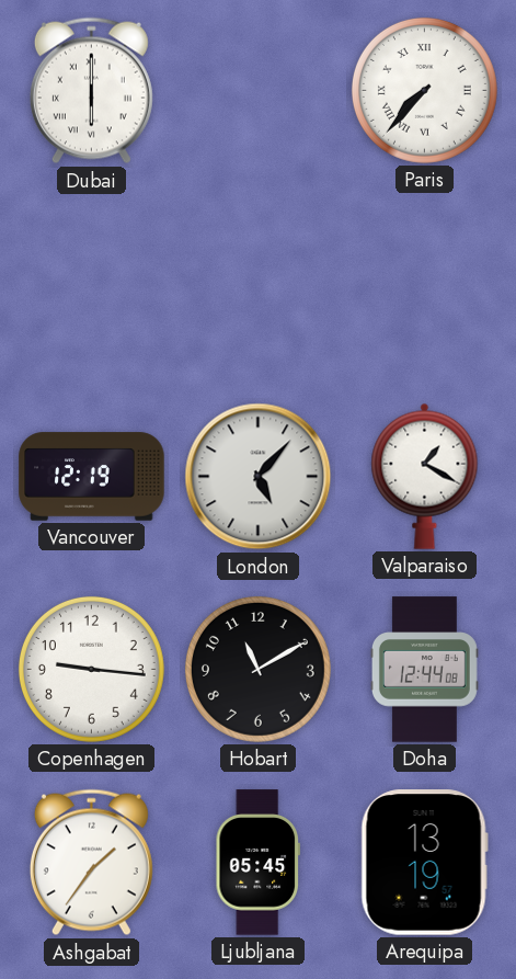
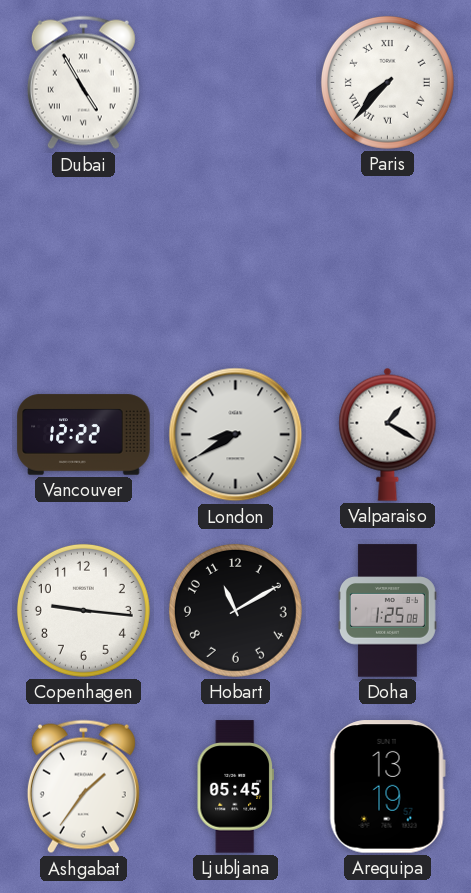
Dubai: 6:00 -> 4:55 (83, 83)
Vancouver: 12:19 -> 12:22 (84, 435)
London: 5:07 -> 8:40 (236, 435)
Doha: 12:44 -> 1:25 (387, 611)
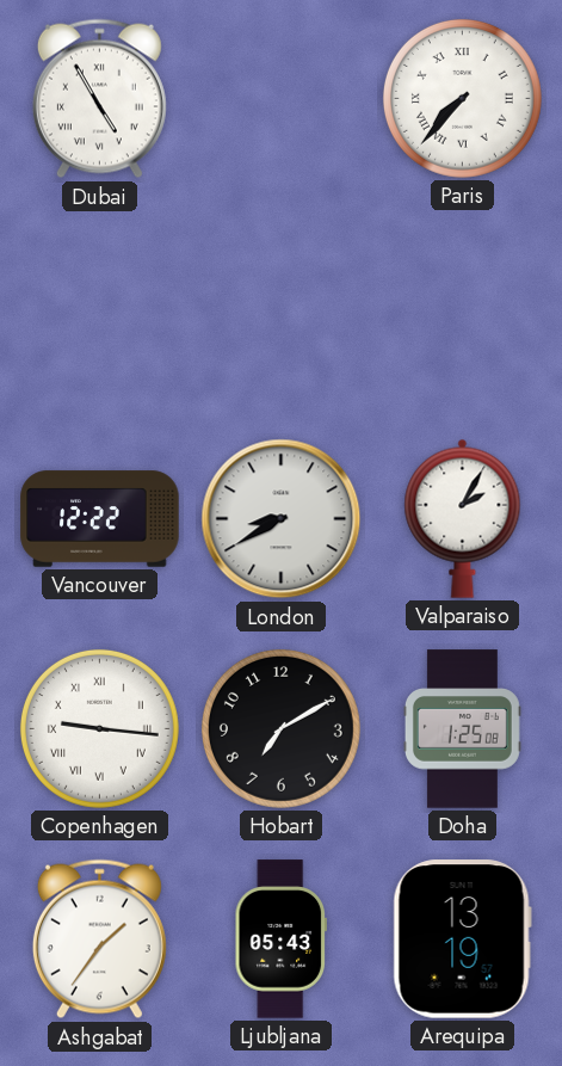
Valparaiso: 1:20 -> 2:05 (463, 518)
Copenhagen numerals: Arabic -> Roman (99, 728)
Hobart: 11:10 -> 7:10 (280, 728)
Ljubljana: 05:45 -> 05:43 (280, 939)
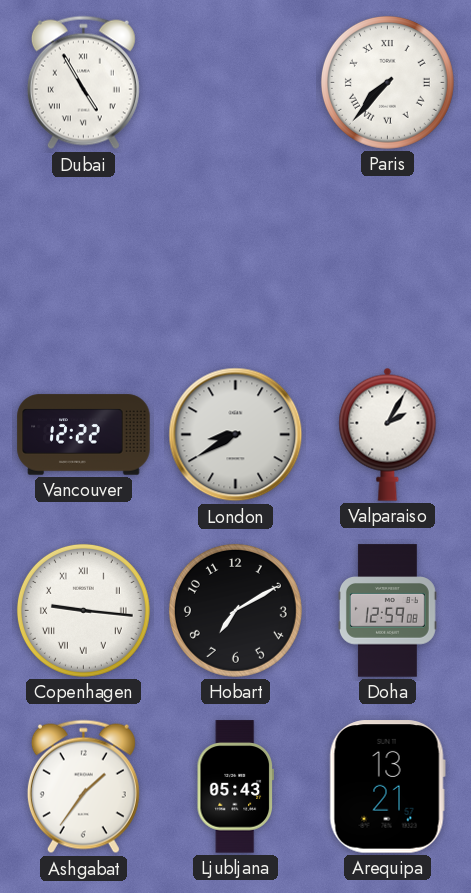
Doha: 1:25 -> 12:59 (387, 611)
Arequipa: 13:19 -> 13:21 (387, 787)
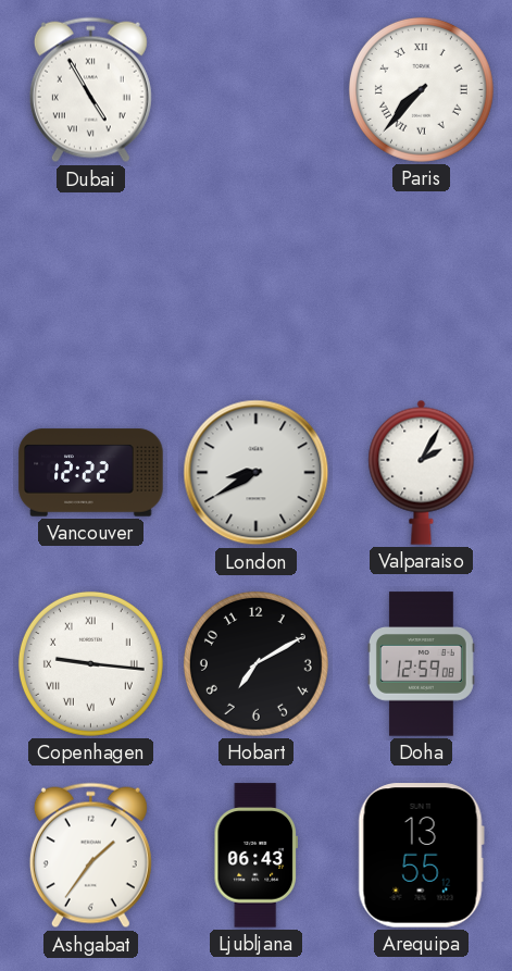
Ljubljana: 05:43 -> 06:43 (255, 856)
Arequipa: 13:21 -> 13:55 (421, 856)
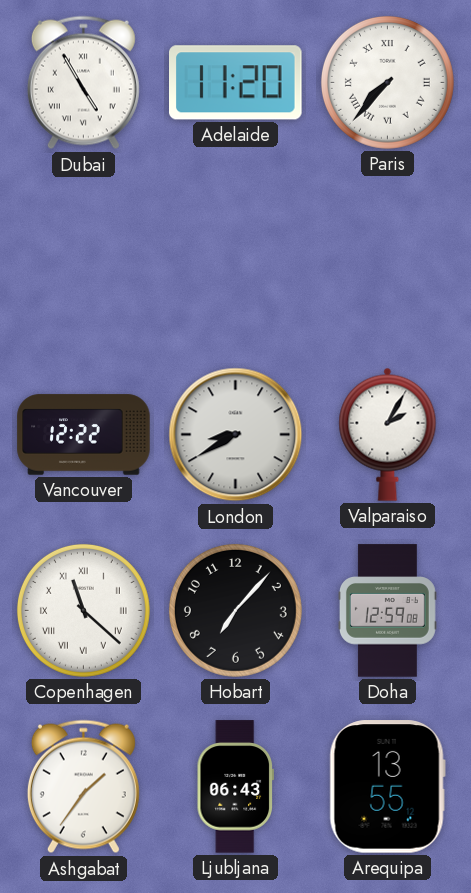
Adelaide: none -> 11:20 (236, 83)
Copenhagen: 9:16 -> 11:22 (83, 610)
Hobart: 7:10 -> 7:07 (235, 610)
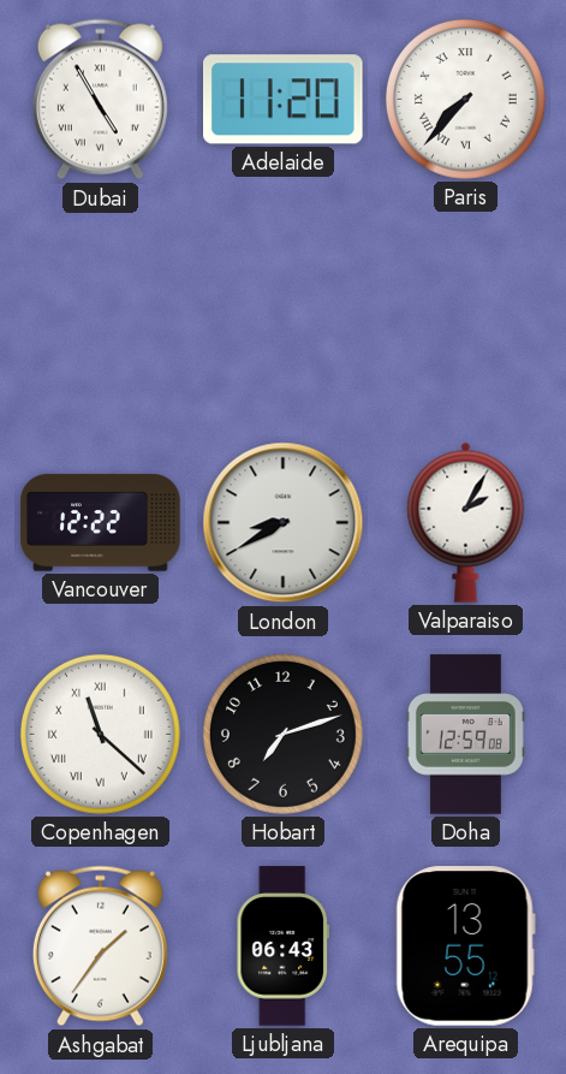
Hobart: 7:07 -> 7:12 (282, 734)
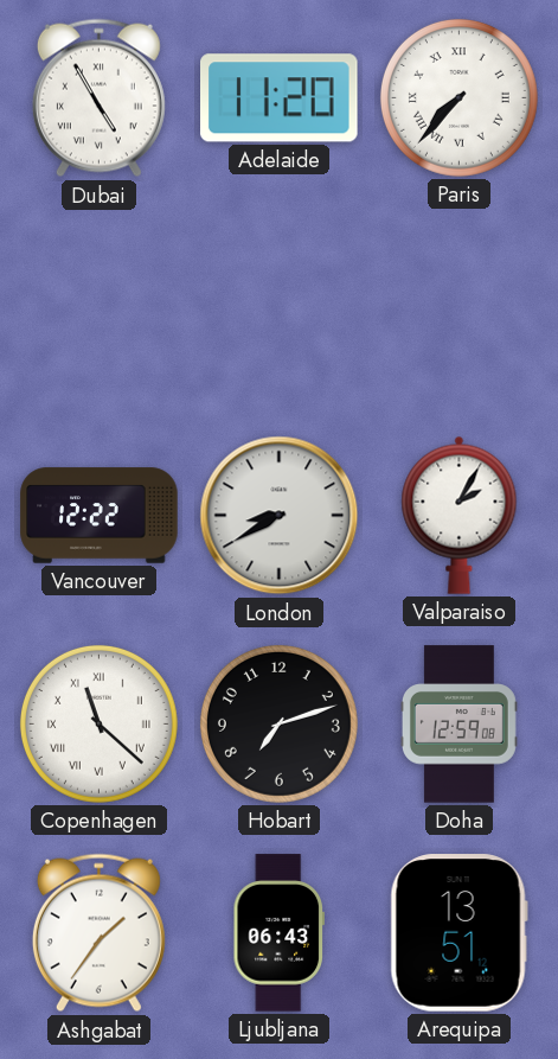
Arequipa: 13:55 -> 13:51 (458, 933)
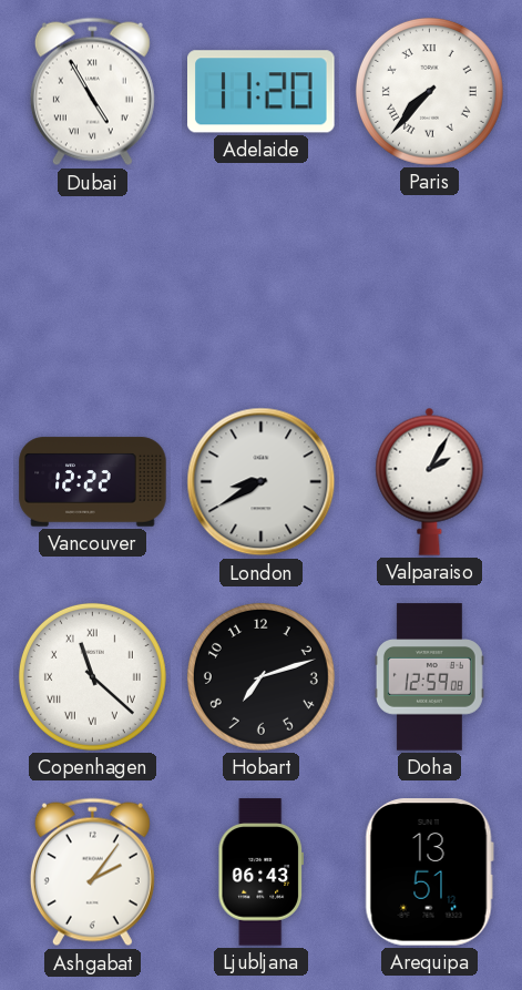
Ashgabat: 1:36 -> 2:06 (92, 872)
